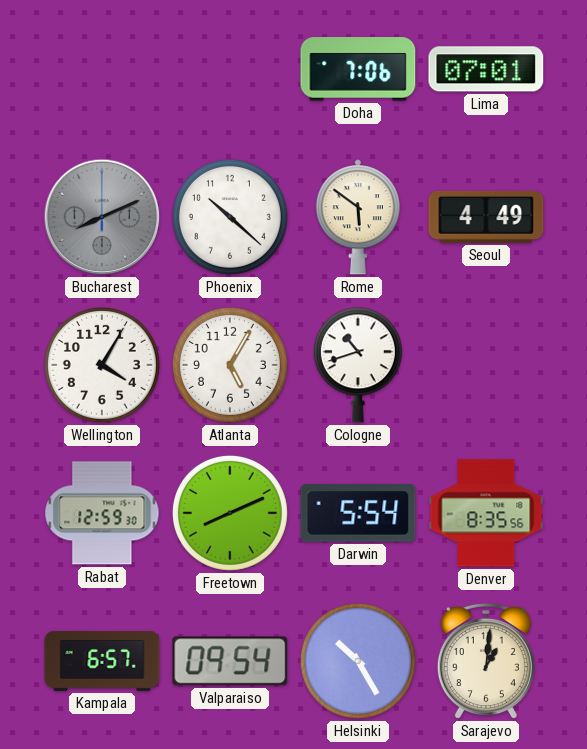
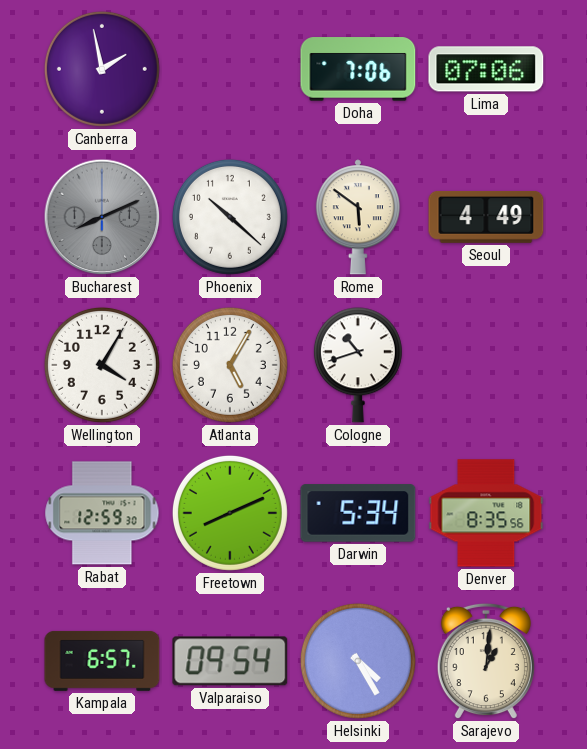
Canberra: none -> 1:58 (102, 69)
Lima: 07:01 -> 07:06 (486, 69)
Darwin: 5:54 -> 5:34 (358, 513)
Helsinki: 10:25 -> 4:25 (358, 661)
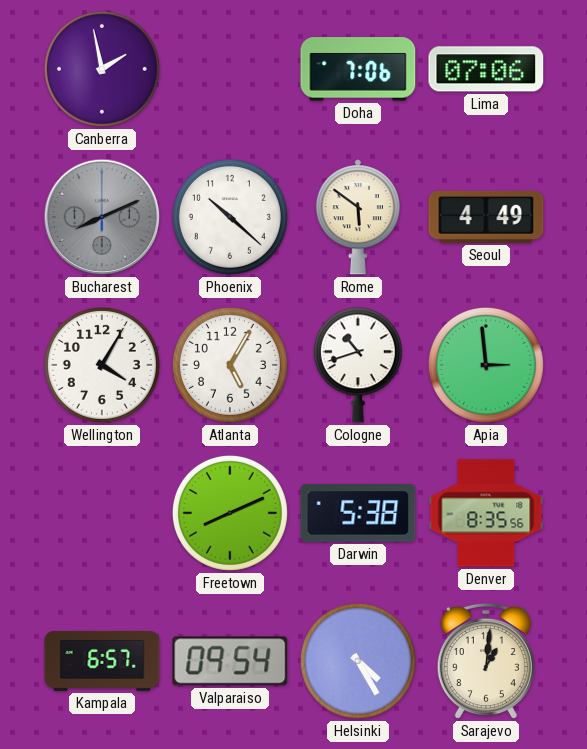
Apia: none -> 2:59 (486, 365)
Rabat: 12:59 -> none (102, 513)
Darwin: 5:34 -> 5:38 (358, 513)
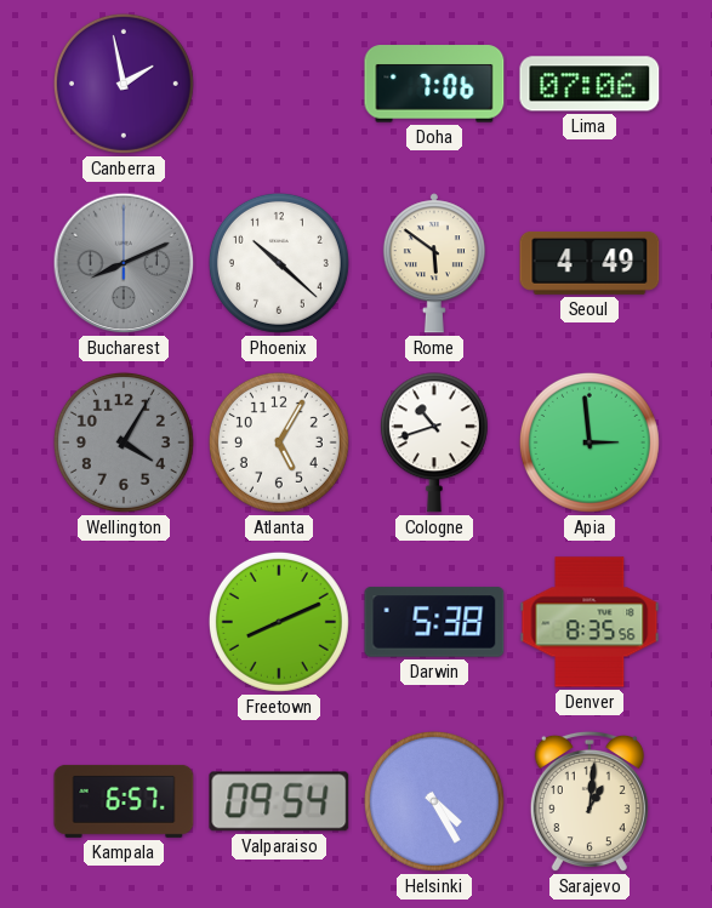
Wellington dial: white -> grey (124, 442)
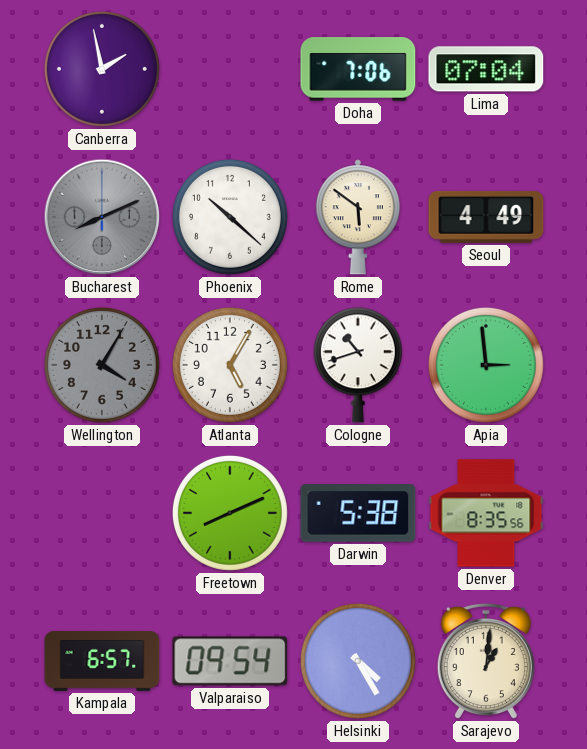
Lima: 07:06 -> 07:04 (486, 69)
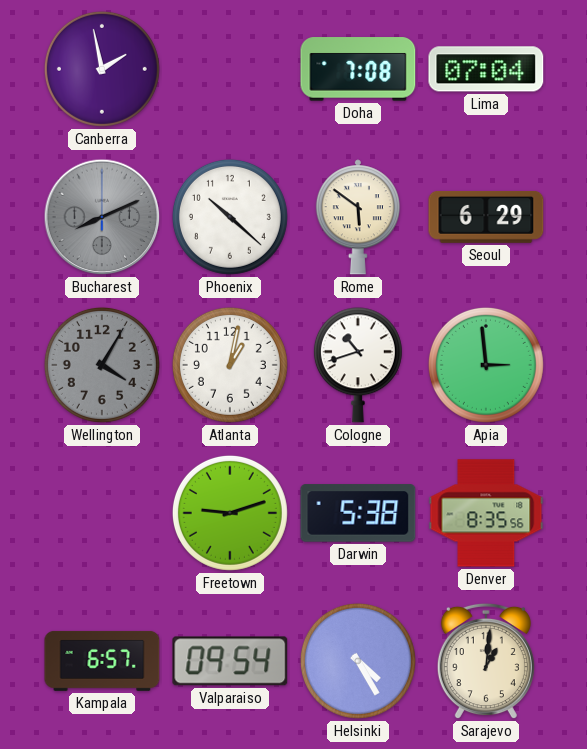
Doha: 7:06 -> 7:08 (358, 69)
Seoul: 4:49 -> 6:29 (486, 217)
Atlanta: 5:05 -> 1:02 (230, 365)
Freetown: 8:11 -> 9:12 (230, 513)
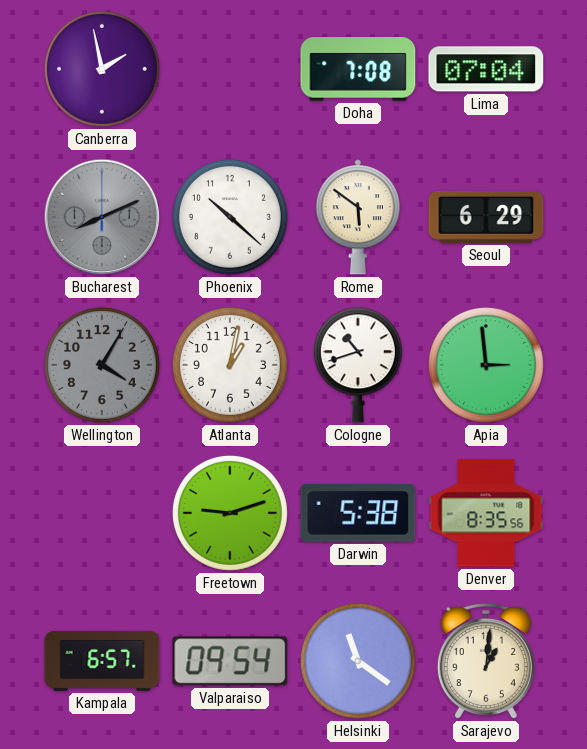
Helsinki: 4:25 -> 11:21 (358, 661)
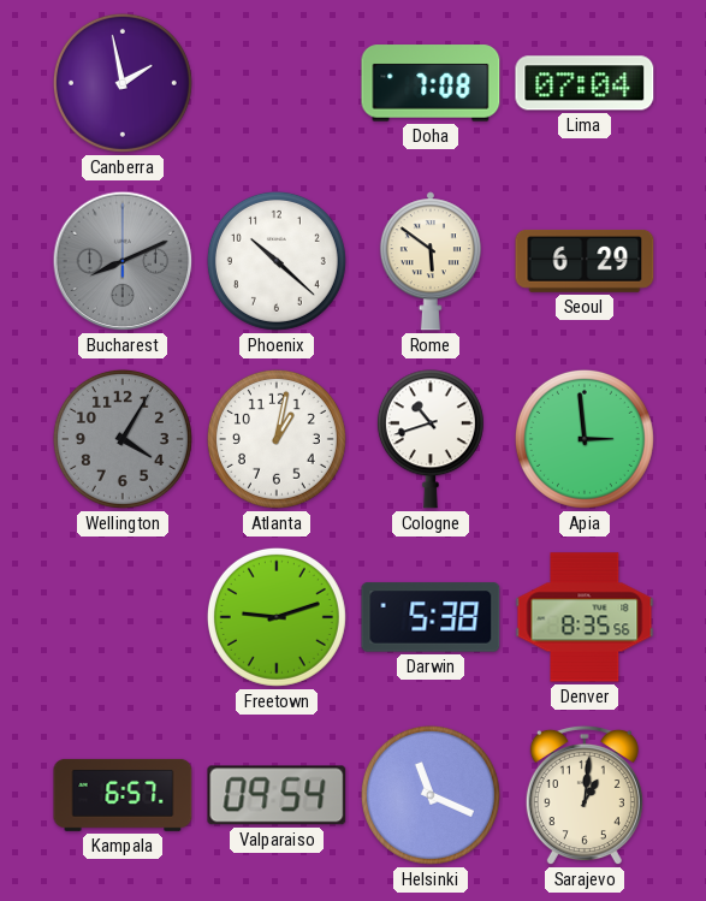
Helsinki: 11:21 -> 11:19 (431, 795)
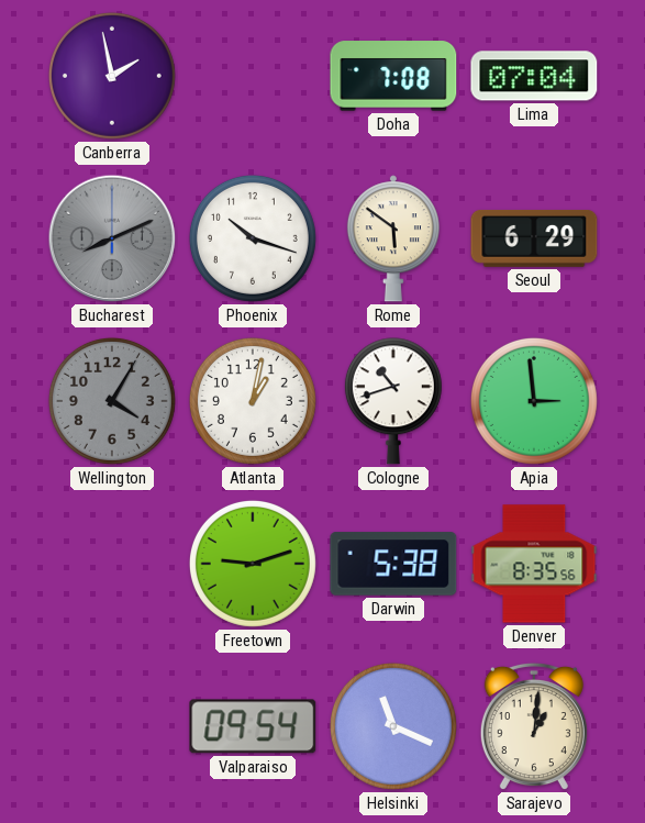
Phoenix: 10:22 -> 10:18 (253, 238)
Kampala: 6:57 -> none (123, 795)
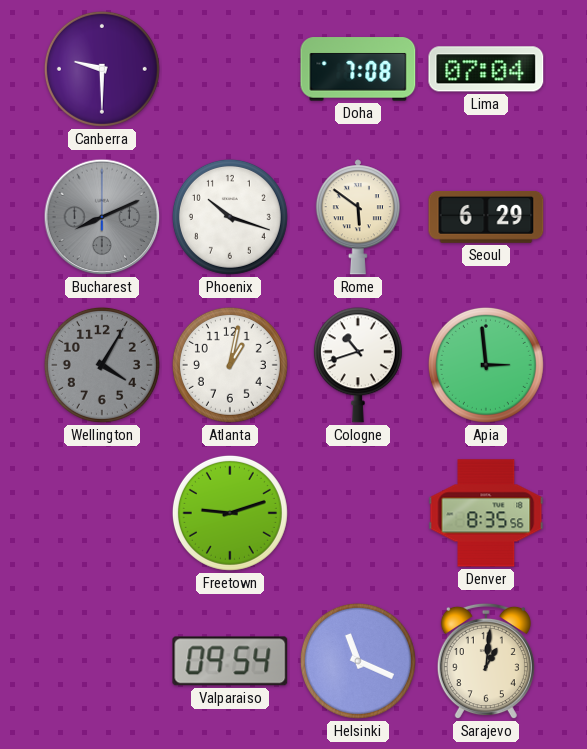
Canberra: 1:58 -> 9:30 (102, 69)
Darwin: 5:38 -> none (393, 564)
